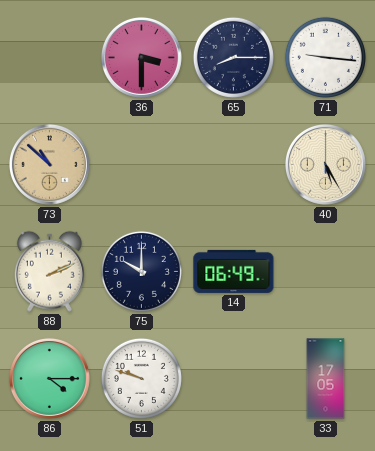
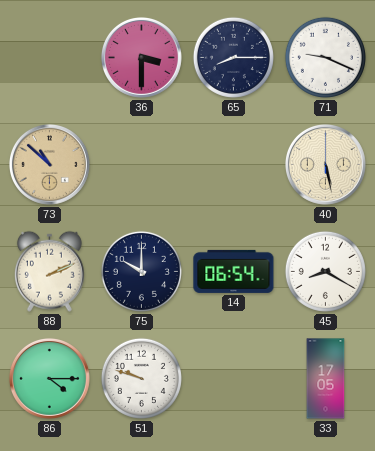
71: 9:16 -> 9:19 (325, 57)
40: 5:25 -> 5:28 (325, 164)
14: 06:49 -> 06:54 (234, 271)
45: none -> 8:20 (325, 271)
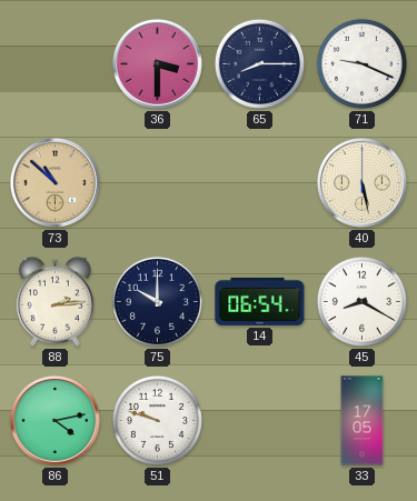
88: 2:11 -> 2:14 (54, 301)
86: 4:15 -> 4:13 (54, 420)
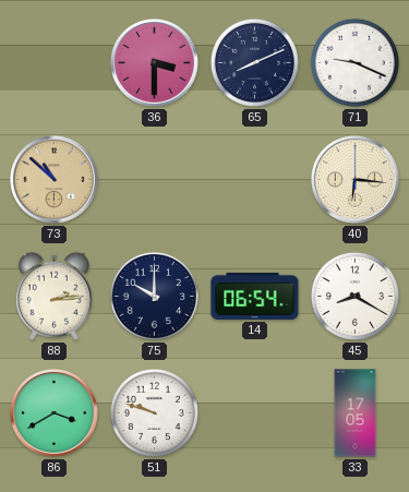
65: 8:15 -> 8:11 (254, 62)
40: 5:28 -> 6:16 (354, 179)
86: 4:13 -> 3:40 (53, 412)
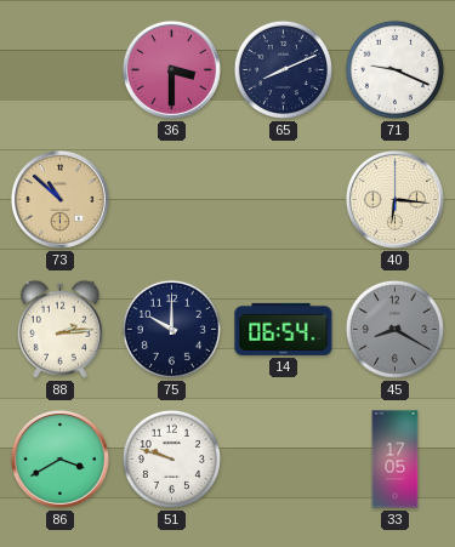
45 dial: white -> grey (394, 329)
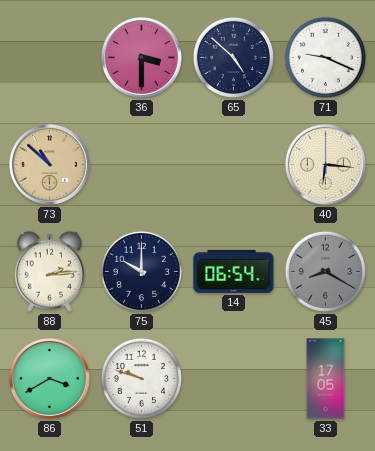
65: 8:11 -> 4:52 (233, 57)
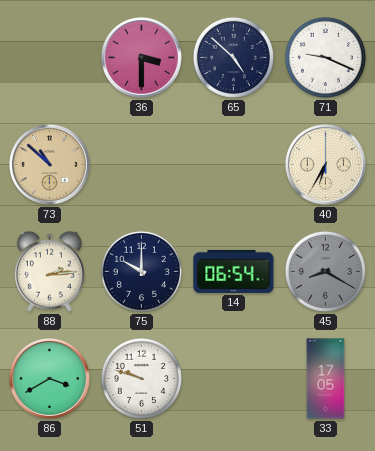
40: 6:16 -> 6:35 (325, 164)
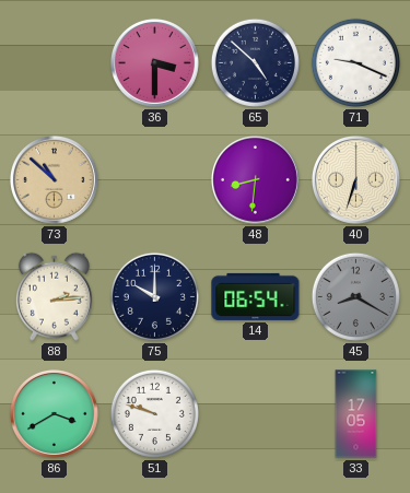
48: none -> 8:31 (255, 179)
40: 6:35 -> 6:33 (355, 179)
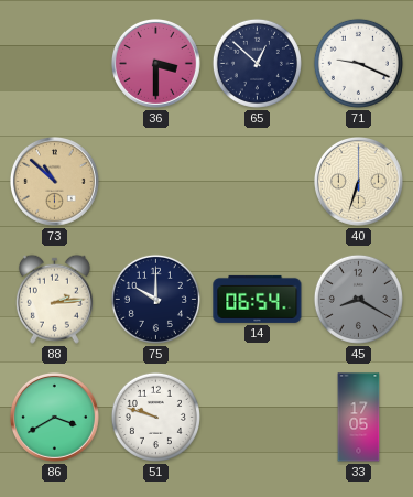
65: 4:52 -> 12:52 (257, 63)
48: 8:31 -> none (255, 179)
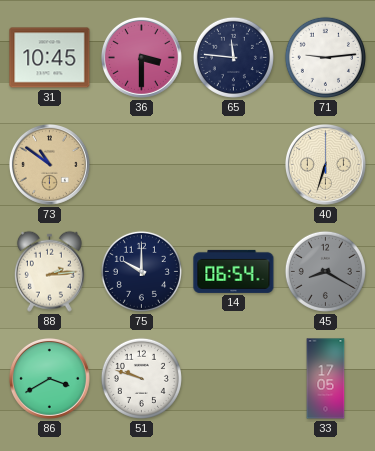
31: none -> 10:45 (50, 58)
65: 12:52 -> 11:46 (233, 57)
71: 9:19 -> 9:14 (325, 57)
73: 10:52 -> 10:51 (49, 164)
